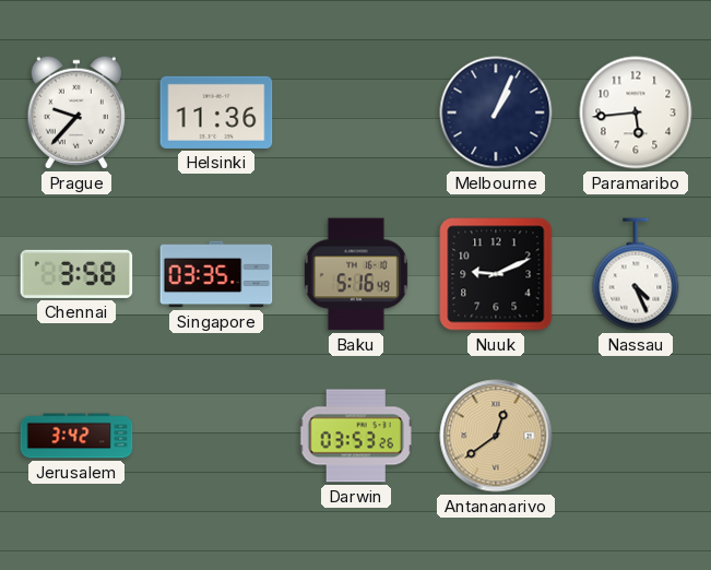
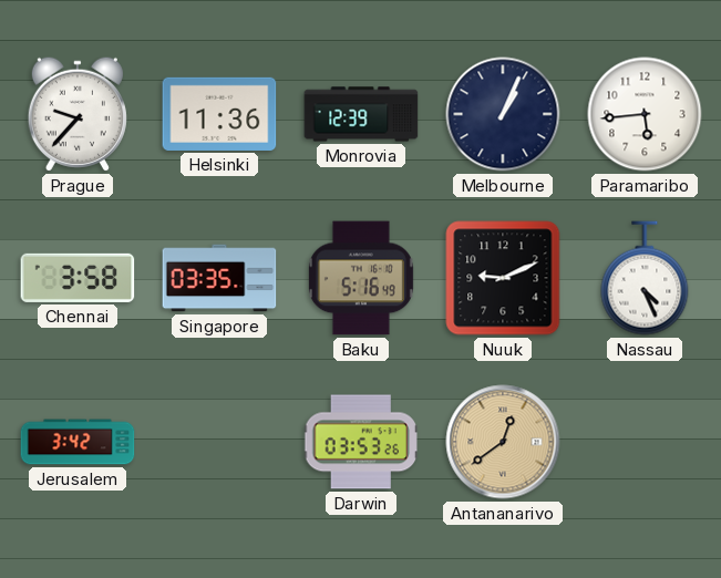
Monrovia: none -> 12:39 (361, 114)
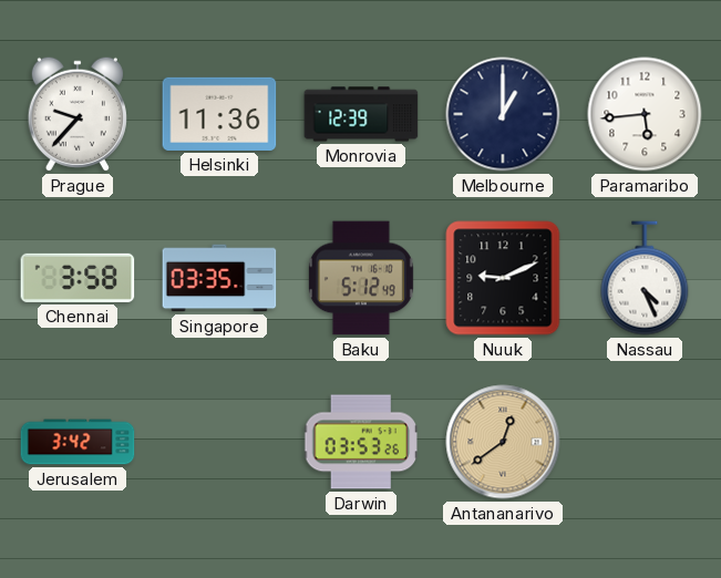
Melbourne: 1:04 -> 1:00 (503, 114)
Baku: 5:16 -> 5:12 (361, 278)
